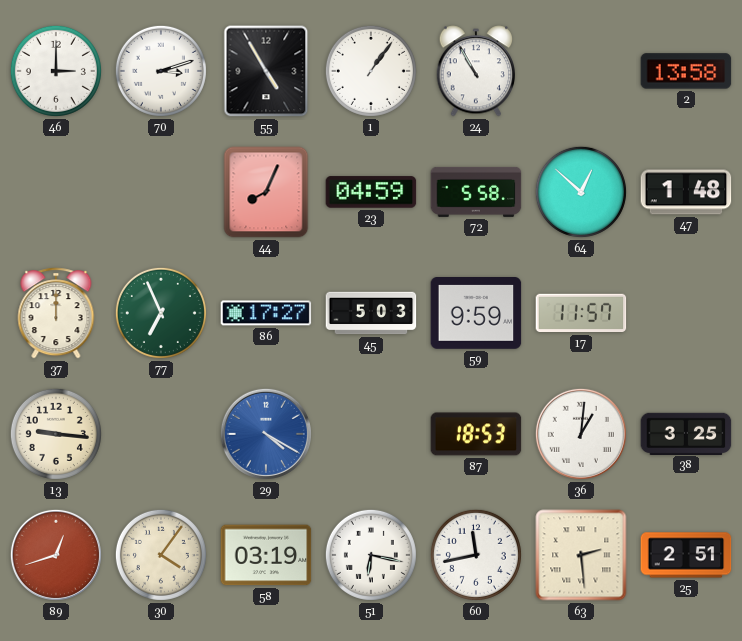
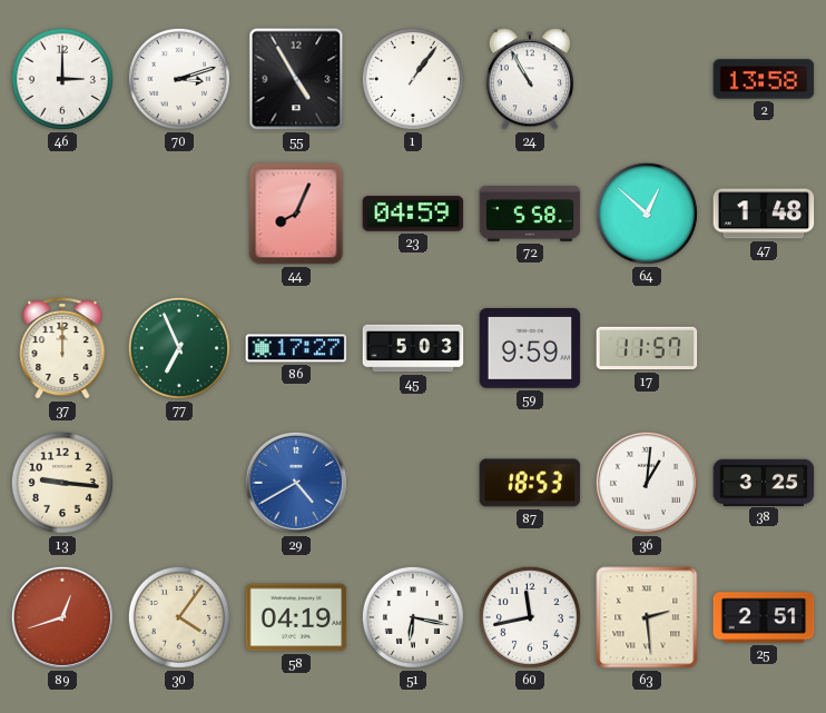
29: 4:20 -> 4:40 (296, 483)
58: 03:19 -> 04:19 (296, 617)
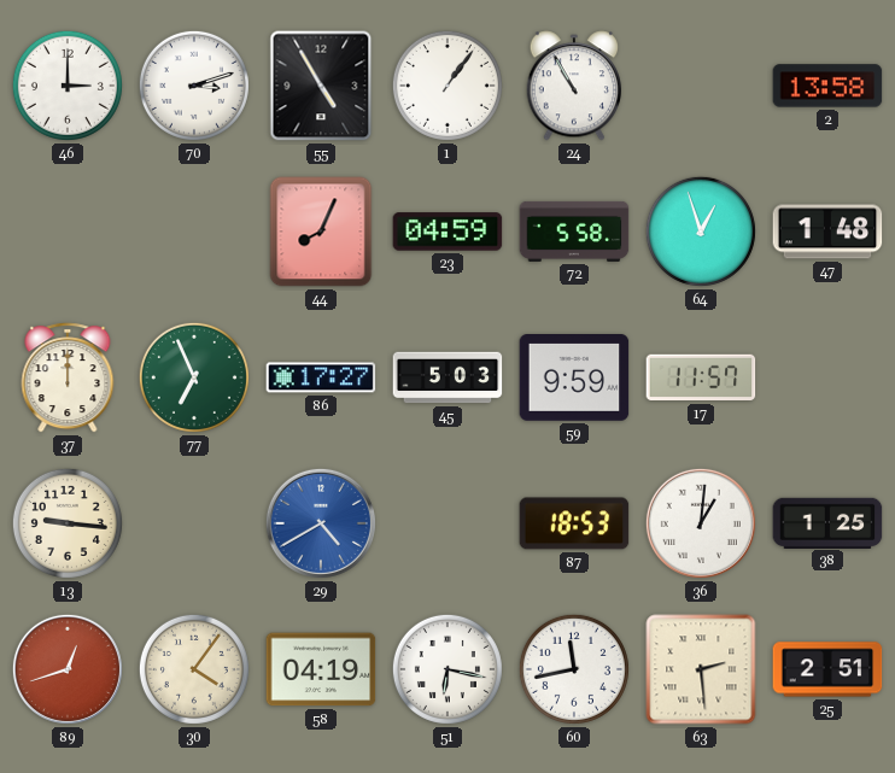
64: 12:52 -> 12:57 (701, 232)
38: 3:25 -> 1:25 (827, 522)
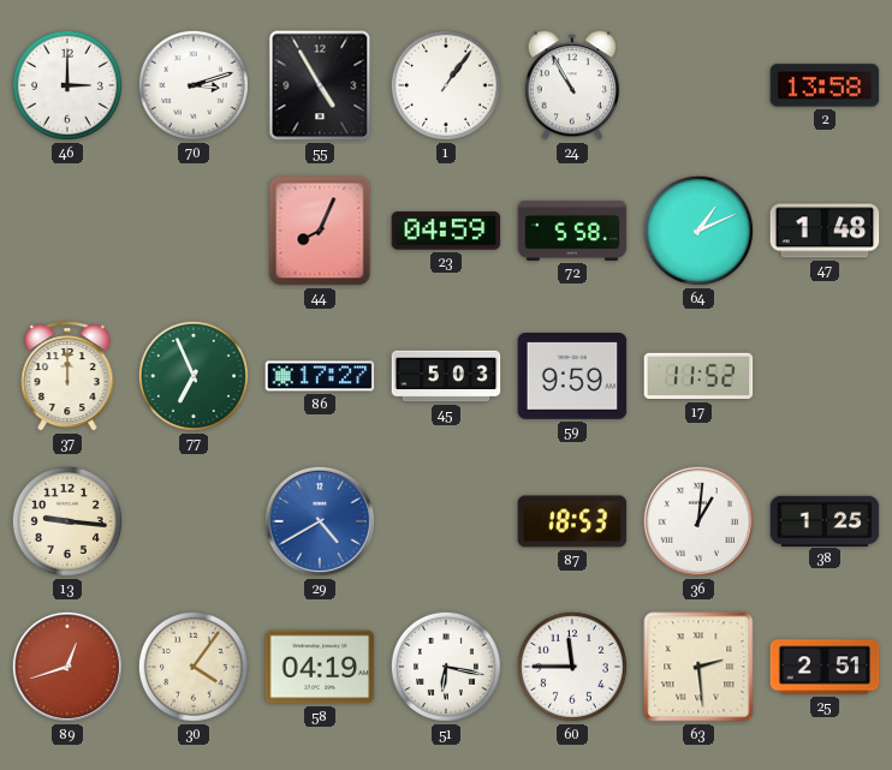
64: 12:57 -> 1:11 (698, 231)
17: 11:57 -> 11:52 (698, 376)
60: 11:43 -> 11:45 (572, 667)
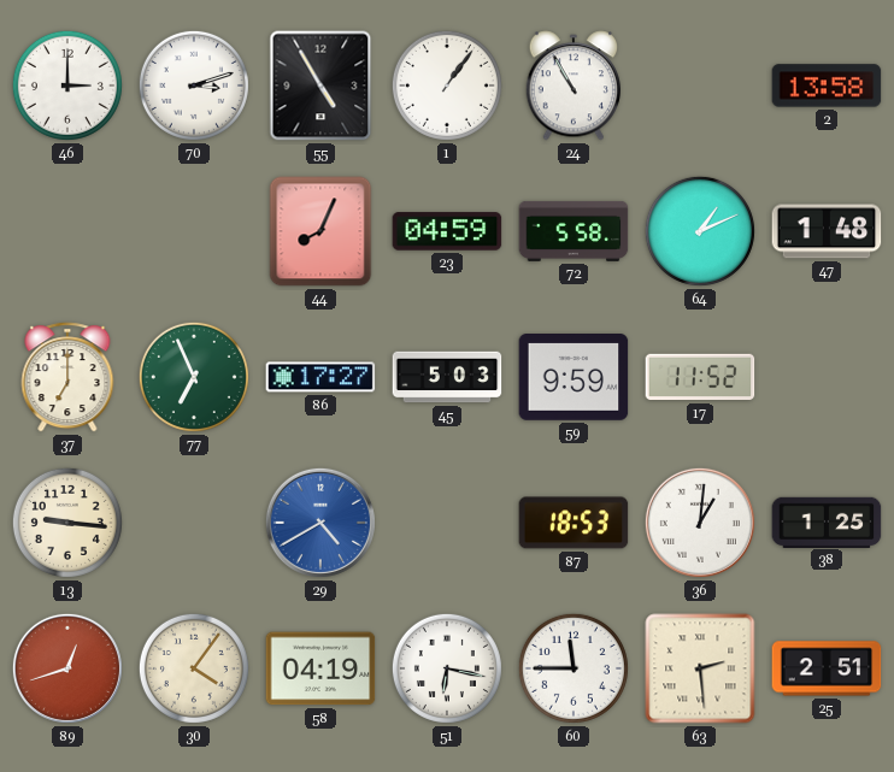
37: 12:00 -> 7:00 (67, 377)
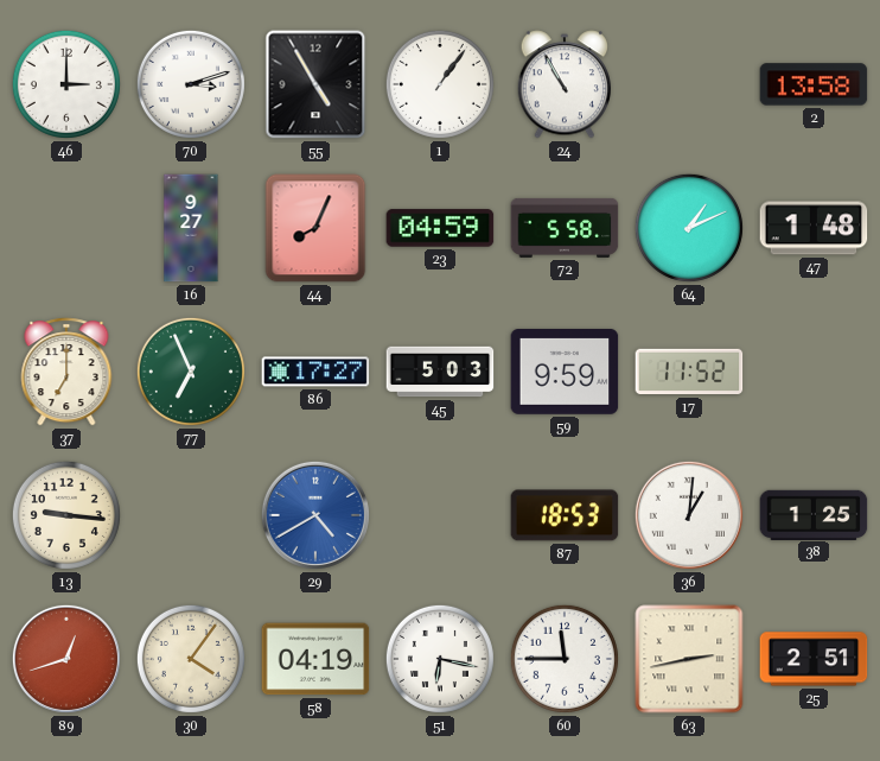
16: none -> 9:27 (191, 228)
63: 2:29 -> 2:43 (689, 659)
